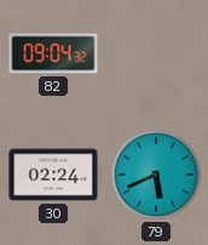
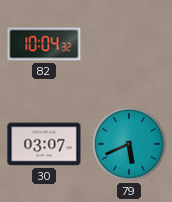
82: 09:04 -> 10:04 (44, 44)
30: 02:24 -> 03:07 (44, 144)
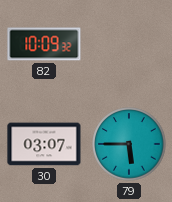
82: 10:04 -> 10:09 (44, 44)
79: 5:41 -> 5:45 (129, 144)
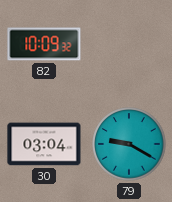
30: 03:07 -> 03:04 (44, 144)
79: 5:45 -> 9:20 (129, 144)
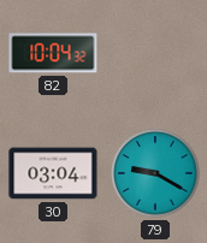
82: 10:09 -> 10:04 (53, 53)
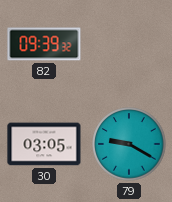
82: 10:04 -> 09:39 (44, 44)
30: 03:04 -> 03:05 (44, 144)
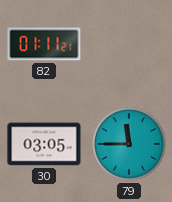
82: 09:39 -> 01:11 (44, 44)
79: 9:20 -> 11:45 (129, 144)
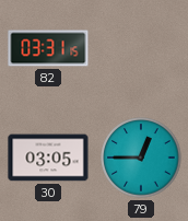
82: 01:11 -> 03:31 (48, 48)
79: 11:45 -> 12:45 (141, 158)
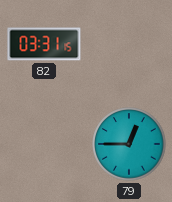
30: 03:05 -> none (48, 158)
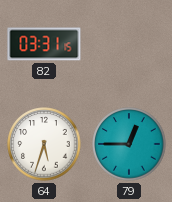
64: none -> 5:33 (44, 144)
